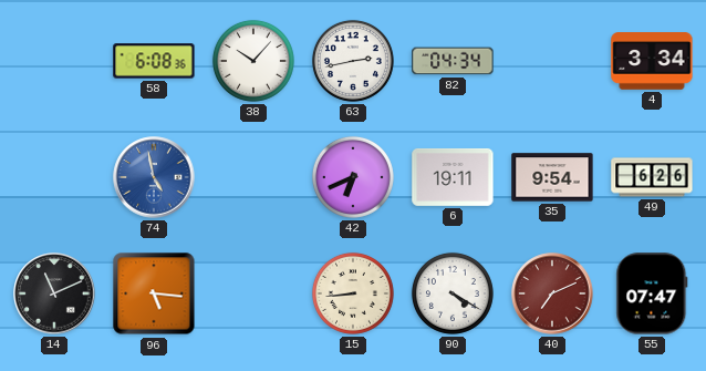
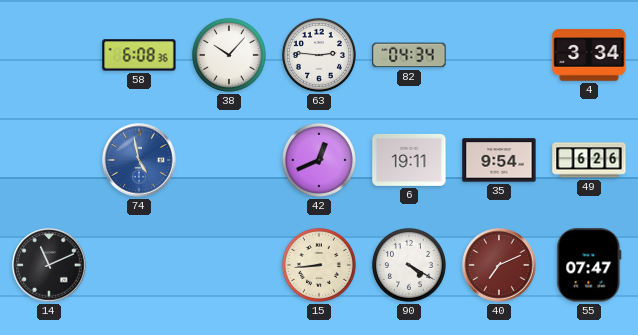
63: 2:43 -> 2:46 (319, 55)
42: 6:41 -> 12:41 (319, 160)
96: 5:16 -> none (154, 293)
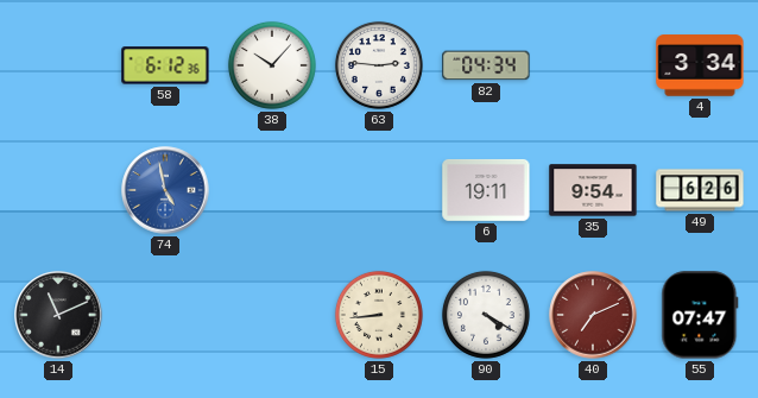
58: 6:08 -> 6:12 (165, 65)
42: 12:41 -> none (319, 160)
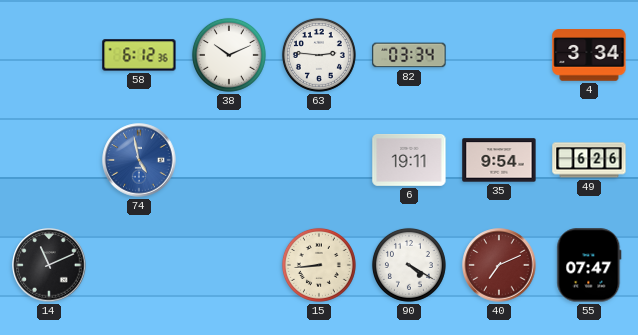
38: 10:07 -> 10:11 (229, 55)
82: 04:34 -> 03:34 (409, 55)
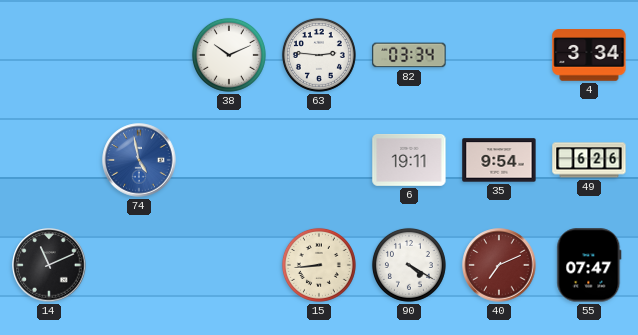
58: 6:12 -> none (139, 55)
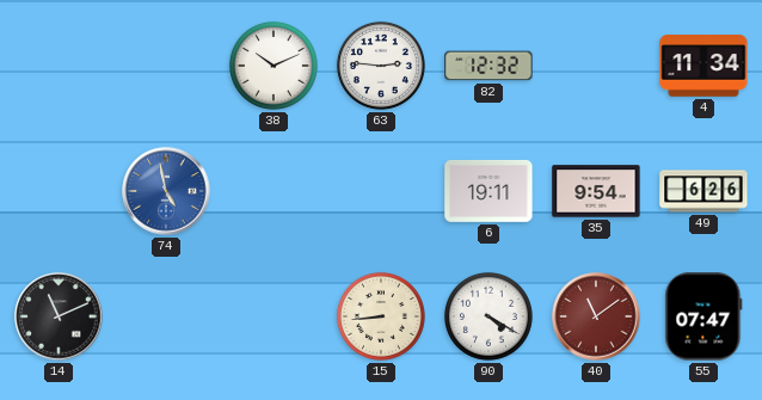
82: 03:34 -> 12:32 (488, 66)
4: 3:34 -> 11:34 (703, 66)
40: 7:11 -> 11:09 (596, 316)
